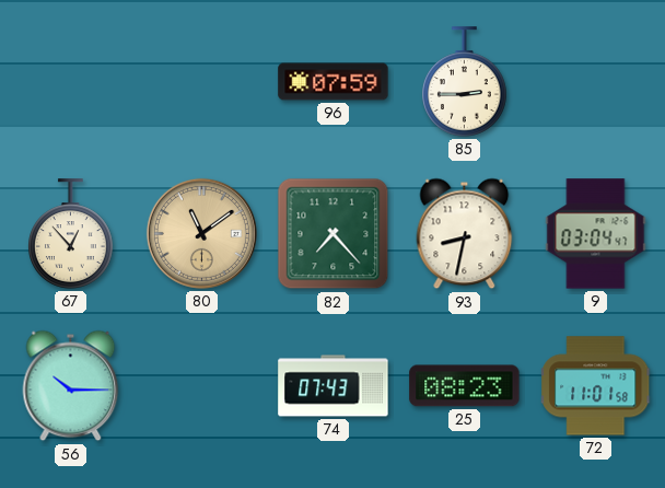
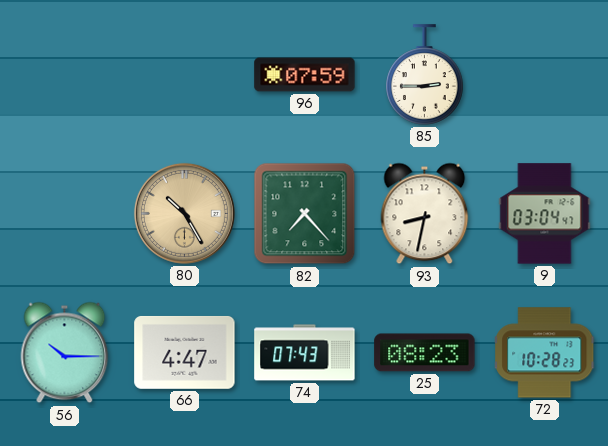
67: 12:53 -> none (71, 234)
80: 11:09 -> 10:25 (184, 213)
66: none -> 4:47 (185, 352)
72: 11:01 -> 10:28 (545, 353)
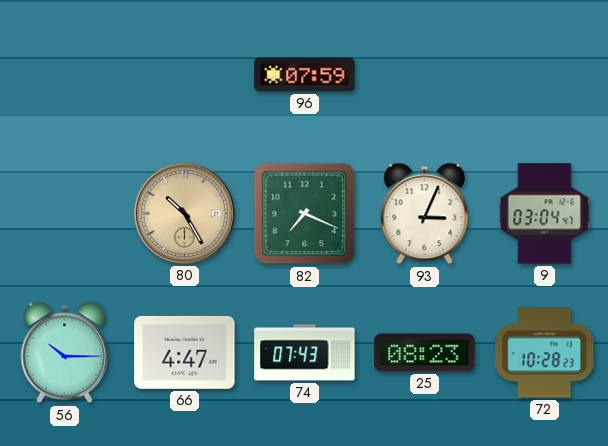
85: 2:45 -> none (425, 75)
82: 7:23 -> 7:19 (305, 214)
93: 8:32 -> 3:04 (425, 214)
